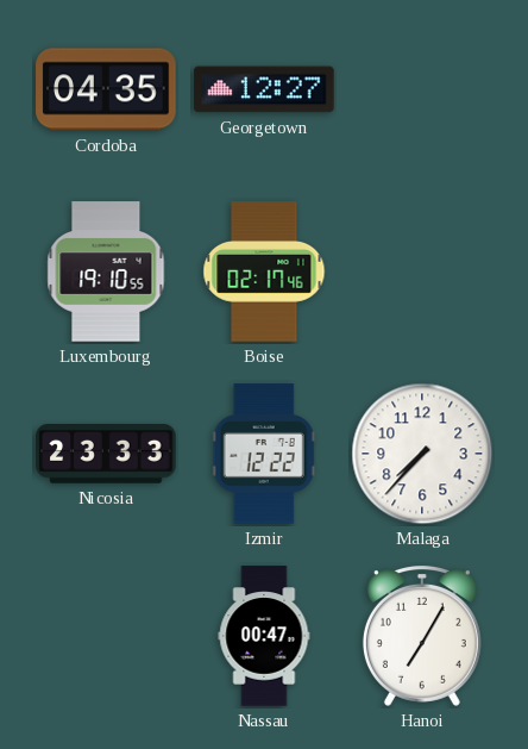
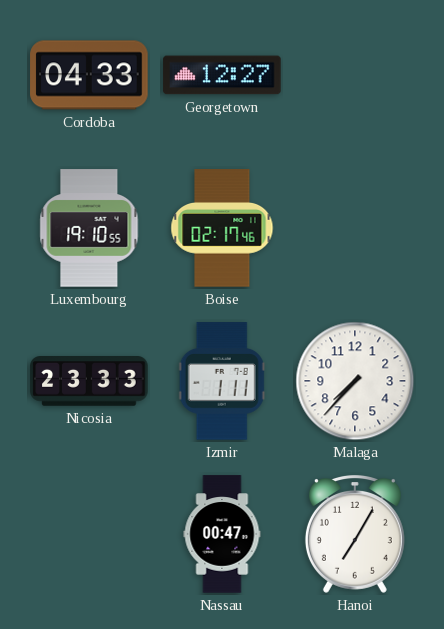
Cordoba: 04:35 -> 04:33 (89, 75)
Izmir: 12:22 -> 1:11 (222, 381)
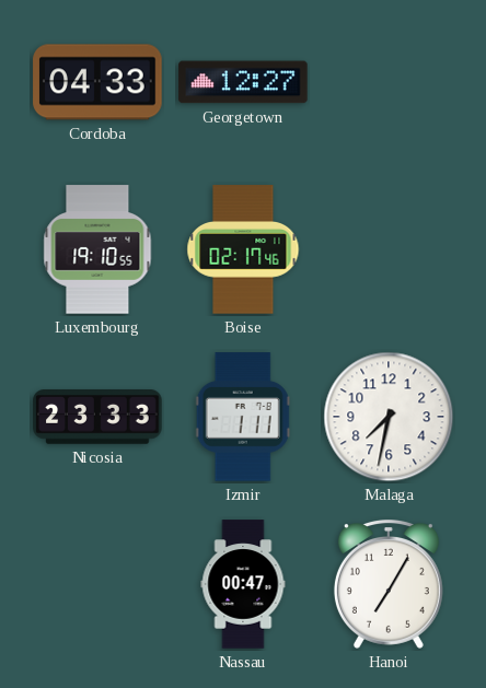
Malaga: 7:37 -> 7:32 (389, 417)
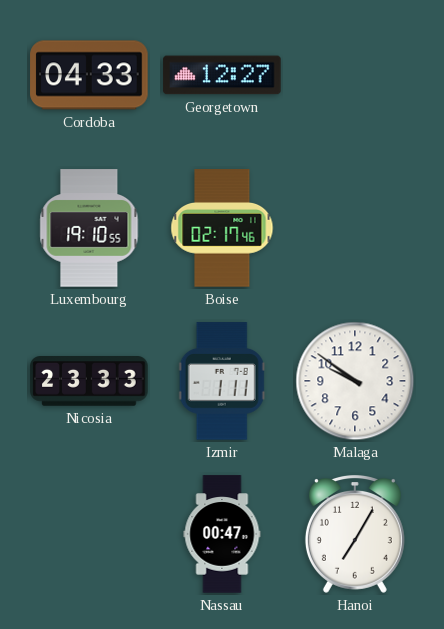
Malaga: 7:32 -> 9:51 (355, 381)
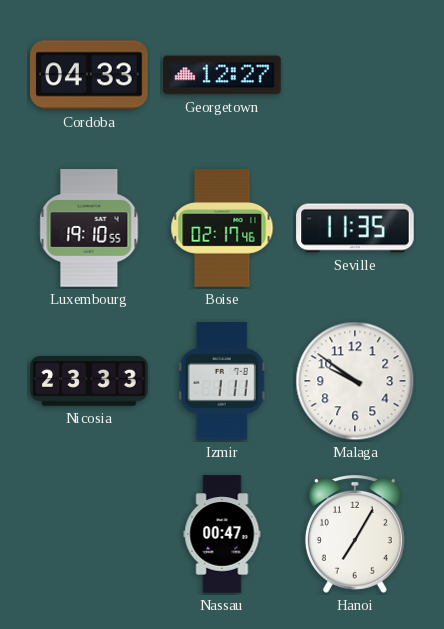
Seville: none -> 11:35 (355, 228)
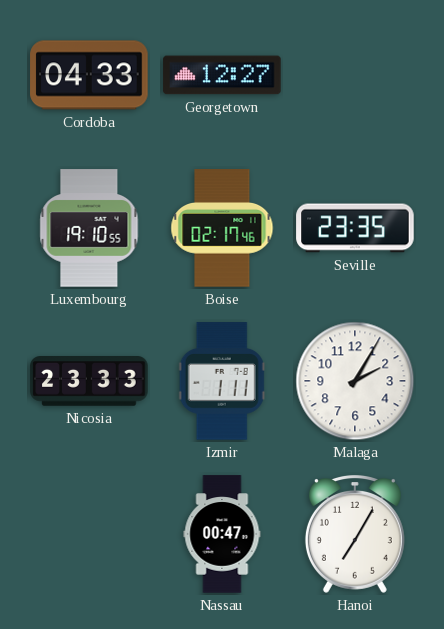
Seville: 11:35 -> 23:35 (355, 228)
Malaga: 9:51 -> 2:05 (355, 381)
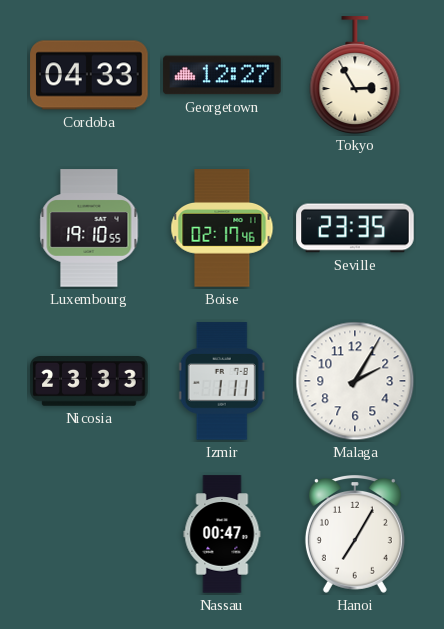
Tokyo: none -> 2:55 (355, 75)
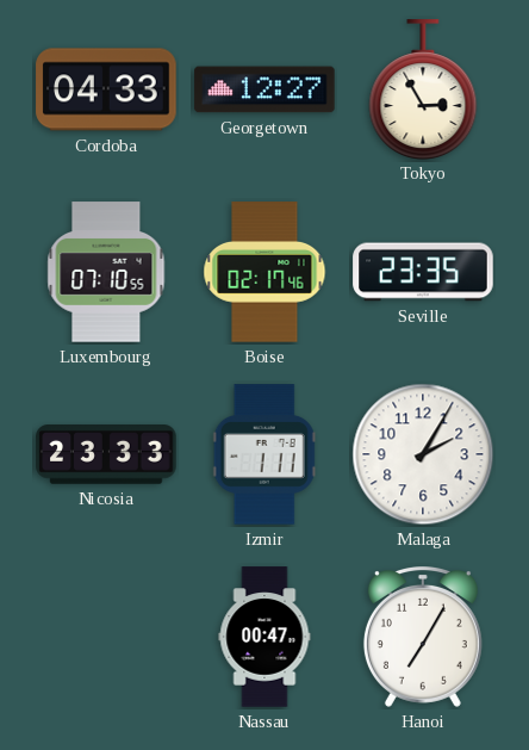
Luxembourg: 19:10 -> 07:10 (106, 272)
